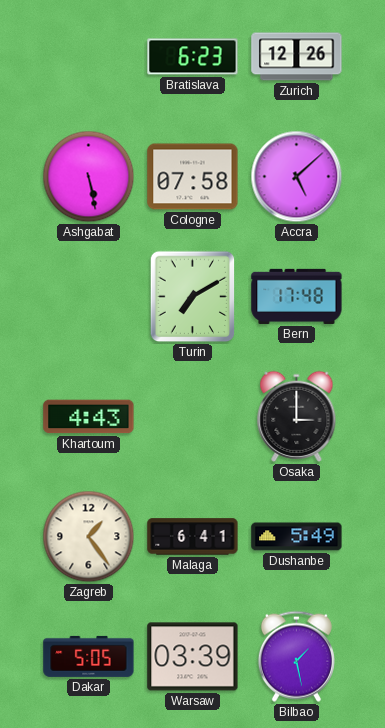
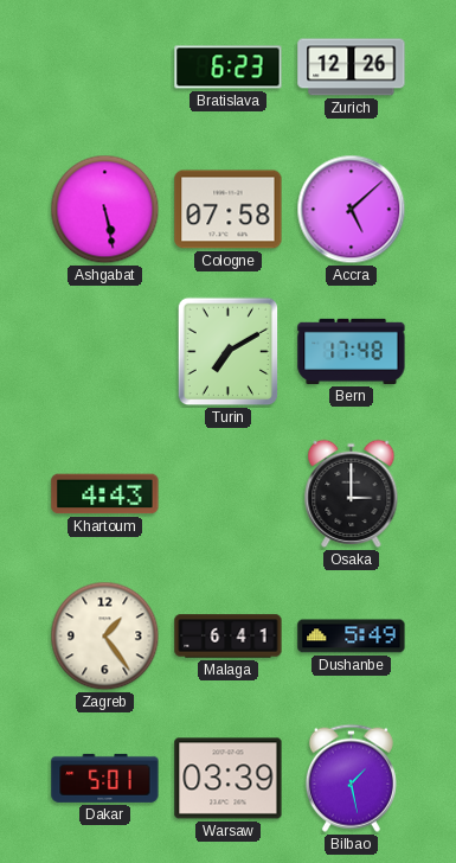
Dakar: 5:05 -> 5:01 (105, 778)
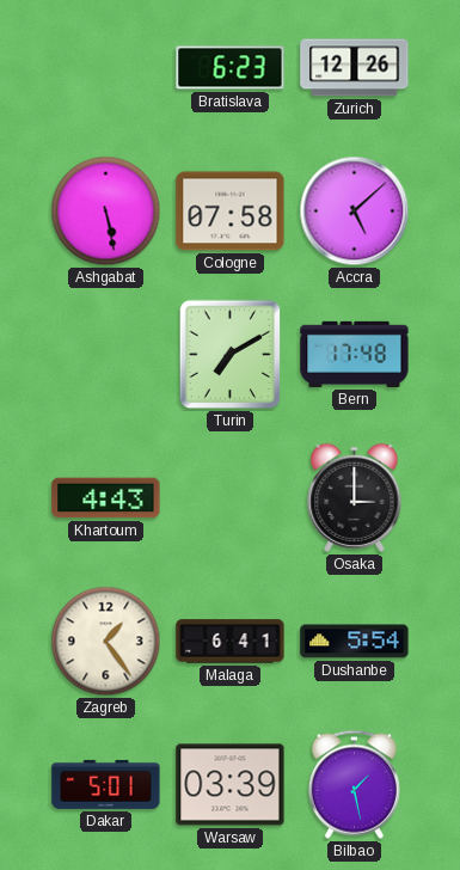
Dushanbe: 5:49 -> 5:54 (355, 642)
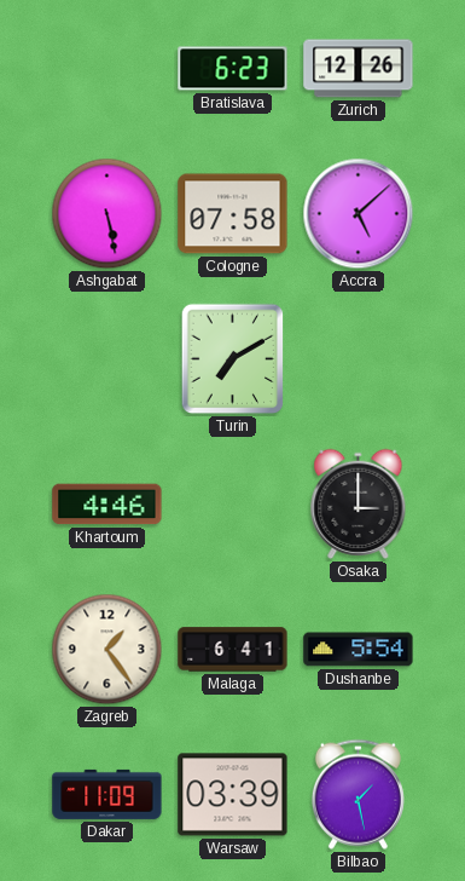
Bern: 17:48 -> none (355, 354)
Khartoum: 4:43 -> 4:46 (107, 505)
Dakar: 5:01 -> 11:09 (107, 794)
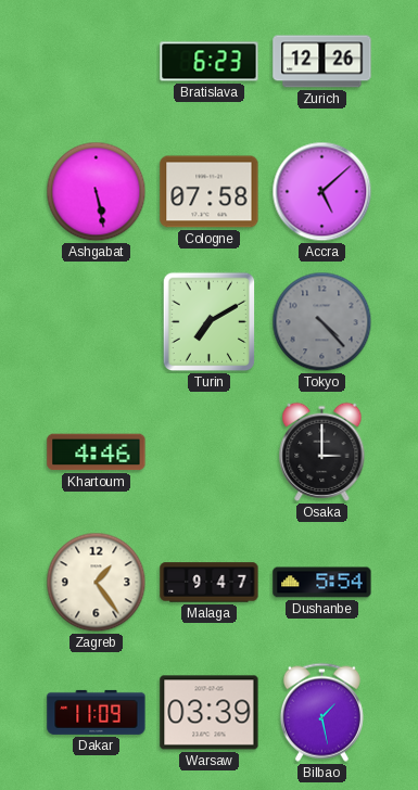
Tokyo: none -> 4:23 (322, 322)
Malaga: 6:41 -> 9:47 (210, 583)
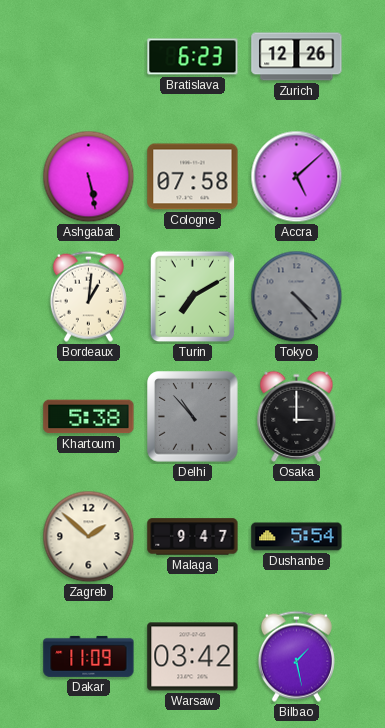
Bordeaux: none -> 1:01 (88, 296)
Khartoum: 4:46 -> 5:38 (89, 417)
Delhi: none -> 10:53 (193, 417)
Zagreb: 1:24 -> 1:52 (89, 537)
Warsaw: 03:39 -> 03:42 (193, 657)
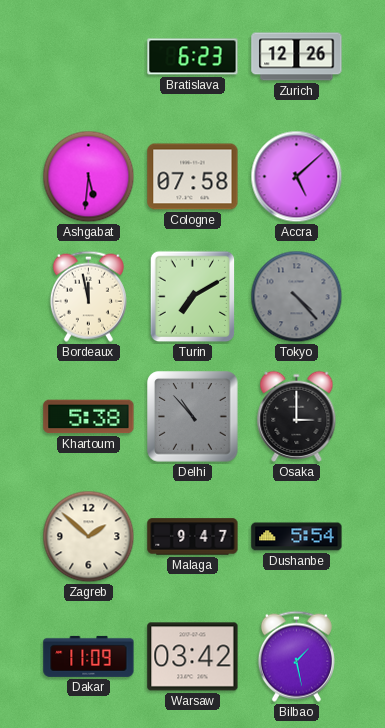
Ashgabat: 5:28 -> 5:31 (89, 177)
Bordeaux: 1:01 -> 11:58 (88, 296)
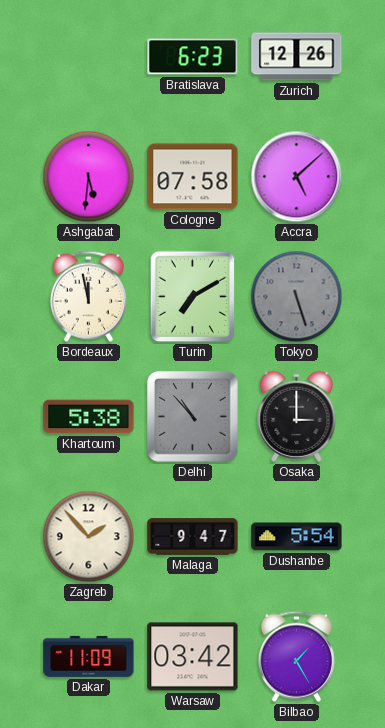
Tokyo: 4:23 -> 5:27 (297, 297)
Zagreb: 1:52 -> 1:53 (89, 537)
Bilbao: 1:28 -> 1:25 (296, 656)
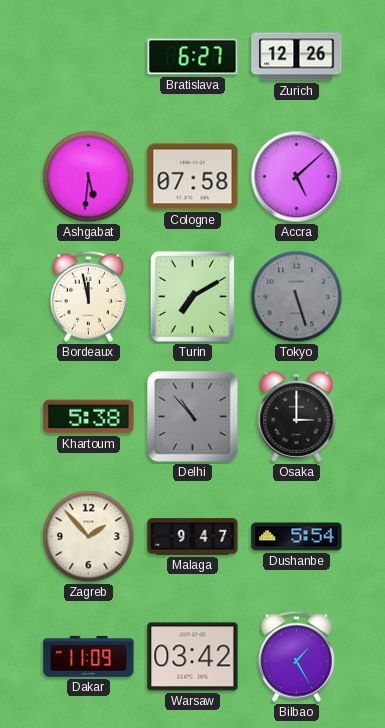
Bratislava: 6:23 -> 6:27 (193, 57)
